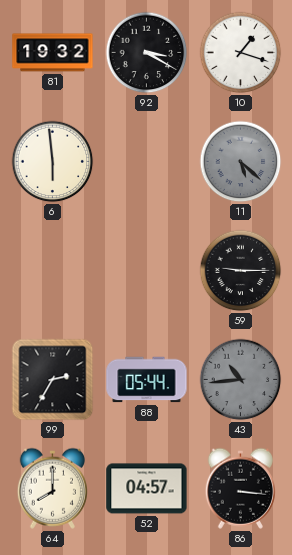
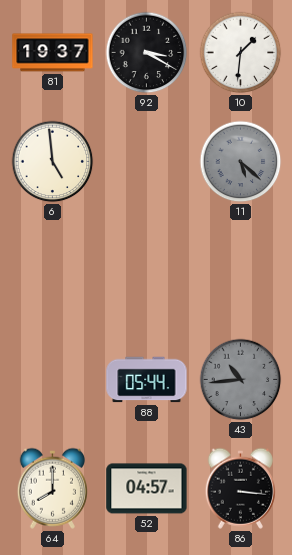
81: 19:32 -> 19:37 (53, 53)
10: 1:18 -> 1:31 (241, 53)
6: 5:59 -> 4:59 (53, 162)
59: 9:15 -> none (241, 271)
99: 2:35 -> none (53, 380)
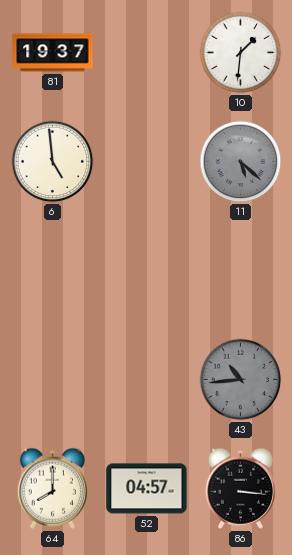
92: 3:20 -> none (147, 53)
88: 05:44 -> none (147, 380)
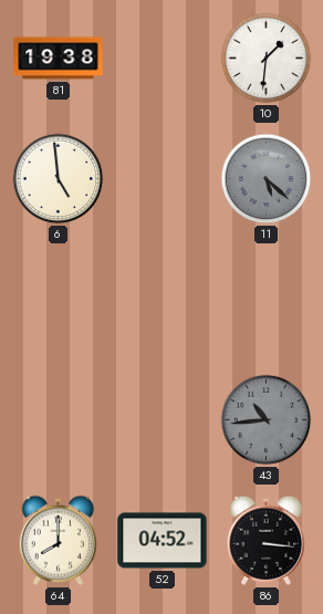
81: 19:37 -> 19:38 (59, 59)
52: 04:57 -> 04:52 (163, 541)
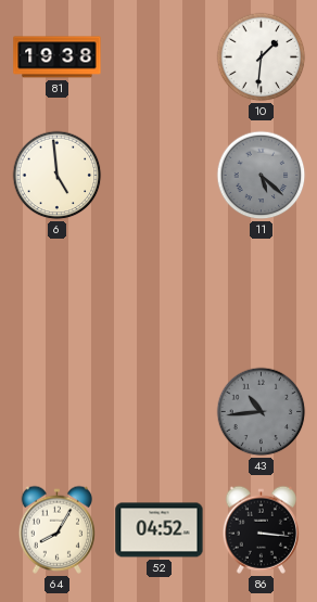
64: 8:00 -> 8:05 (56, 529)
